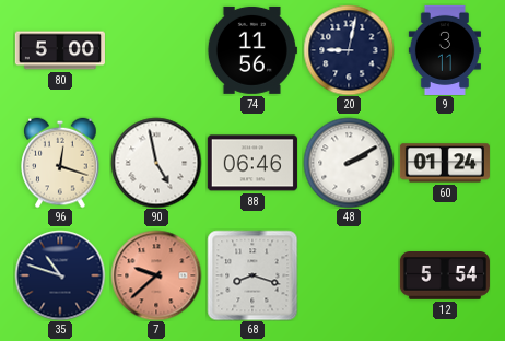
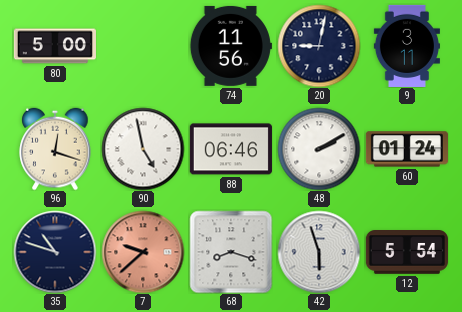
42: none -> 5:57 (319, 252)
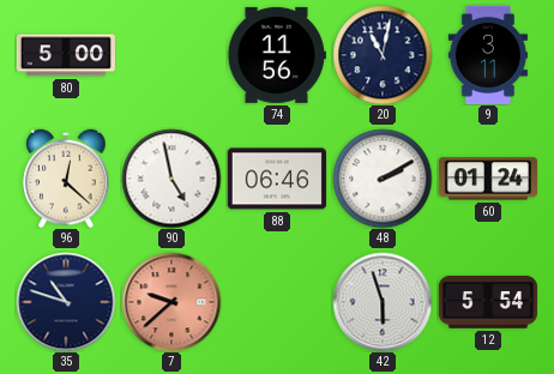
20: 9:02 -> 11:02 (383, 55)
96: 12:18 -> 12:22 (66, 179)
68: 8:18 -> none (231, 252)
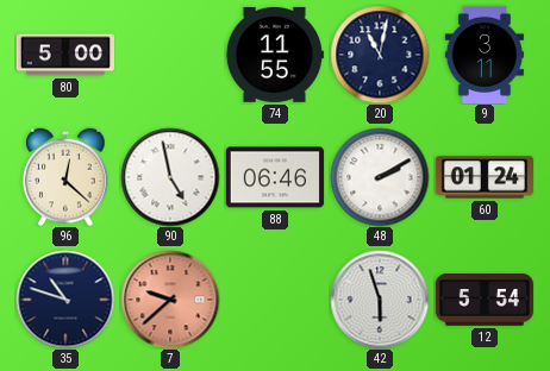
74: 11:56 -> 11:55 (275, 55)
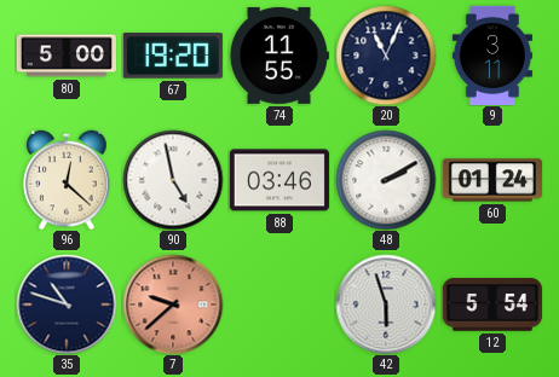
67: none -> 19:20 (173, 56)
20: 11:02 -> 11:04 (386, 56)
88: 06:46 -> 03:46 (279, 180)
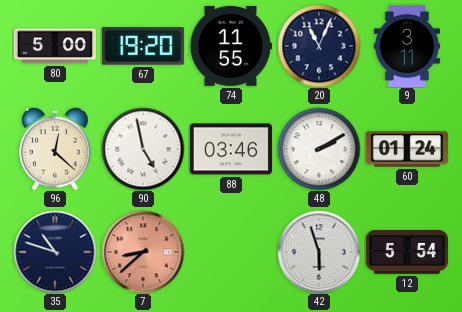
7: 9:38 -> 8:38 (143, 252)
